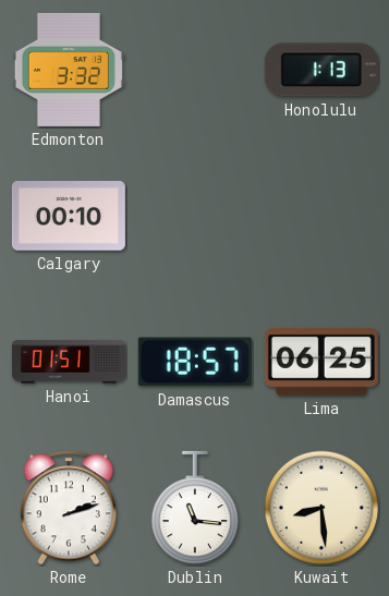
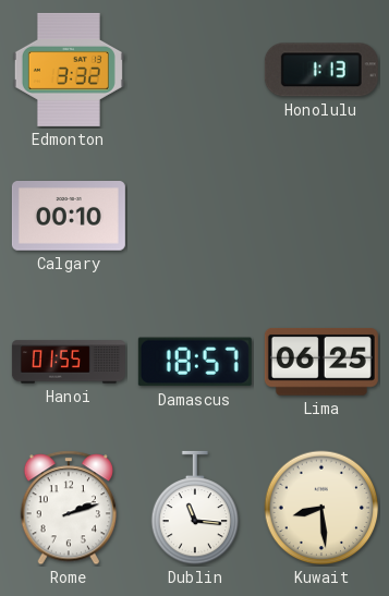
Hanoi: 01:51 -> 01:55 (69, 362)
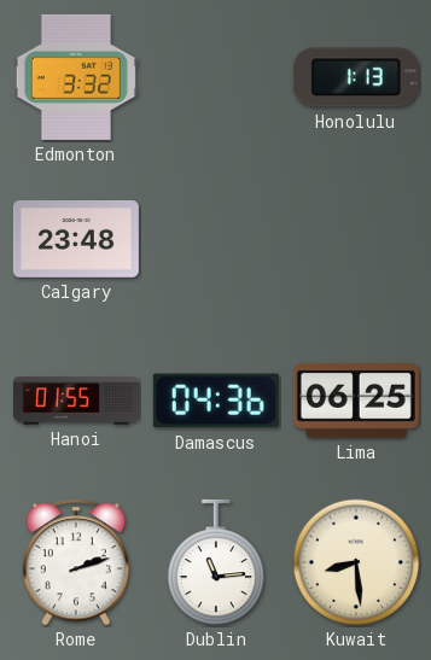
Calgary: 00:10 -> 23:48 (76, 240)
Damascus: 18:57 -> 04:36 (216, 401)
Dublin: 11:16 -> 11:14 (216, 562)
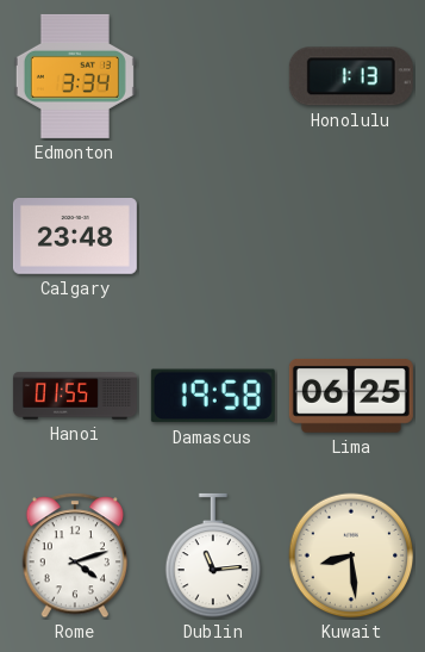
Edmonton: 3:32 -> 3:34 (75, 76)
Damascus: 04:36 -> 19:58 (213, 396)
Rome: 2:12 -> 4:12 (74, 555)
